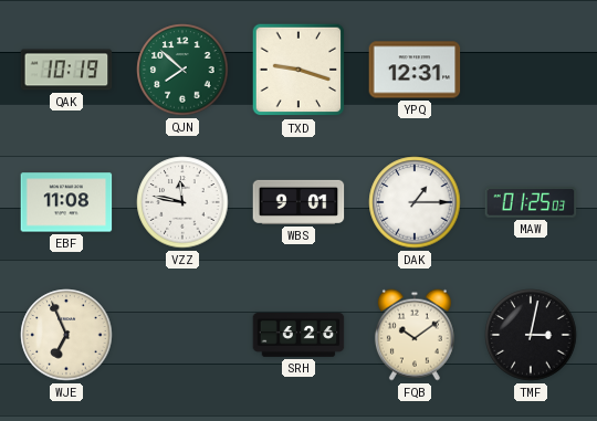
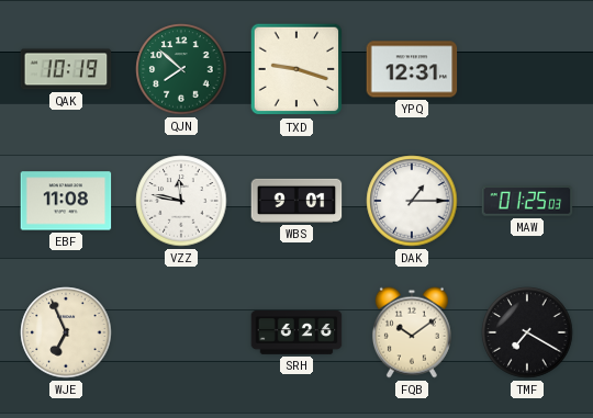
TMF: 3:02 -> 7:20 (527, 332)
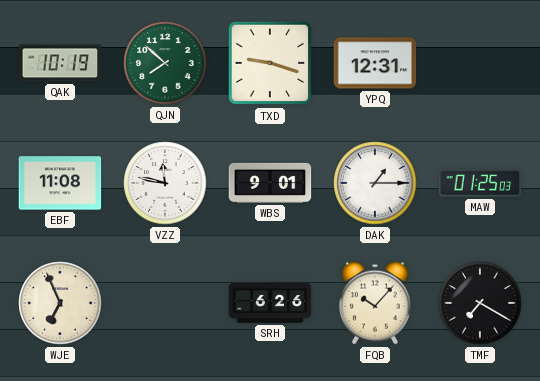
FQB: 10:09 -> 10:07 (375, 303)
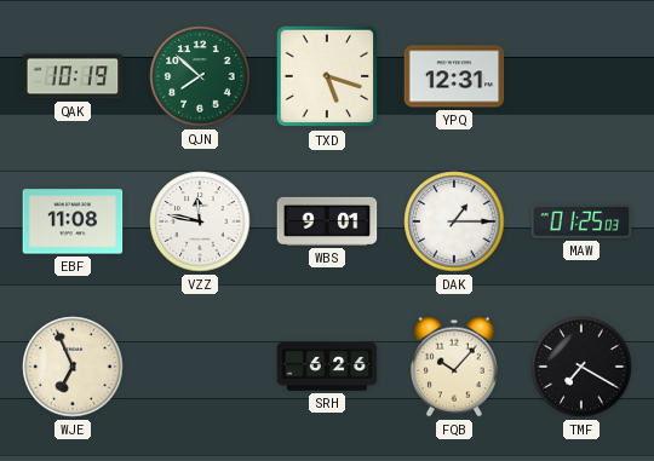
TXD: 9:18 -> 5:18 (327, 76)
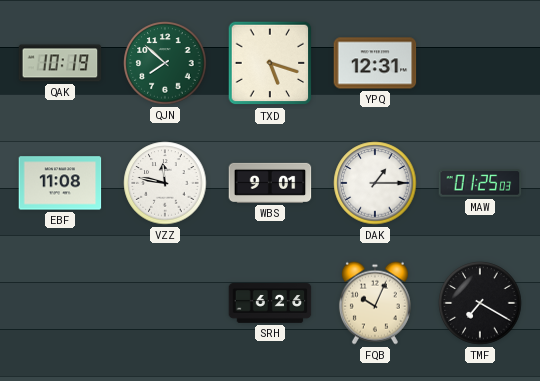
WJE: 6:56 -> none (73, 367)
FQB: 10:07 -> 10:04 (375, 303)
